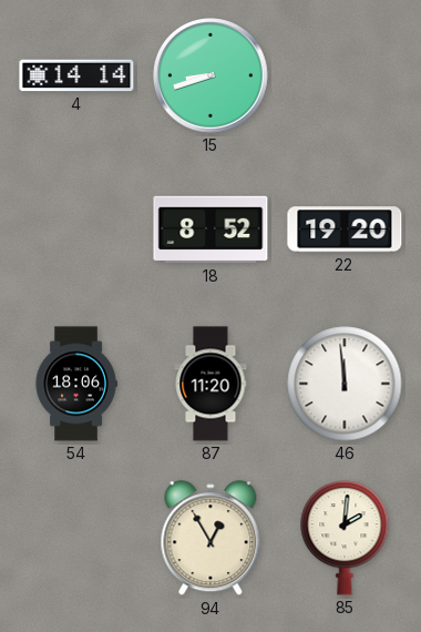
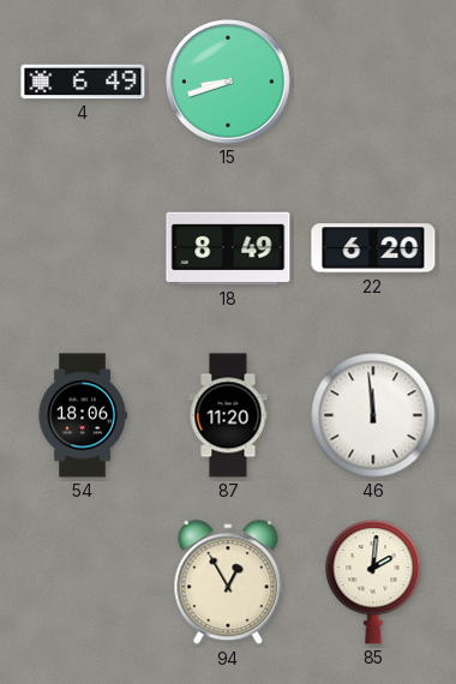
4: 14:14 -> 6:49 (83, 82)
18: 8:52 -> 8:49 (228, 248)
22: 19:20 -> 6:20 (373, 248)
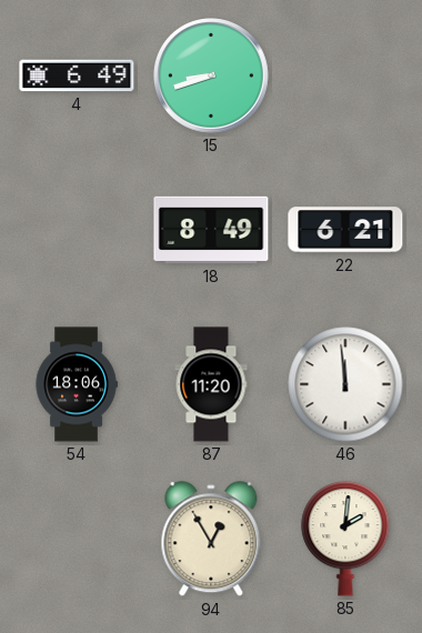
22: 6:20 -> 6:21 (345, 230)
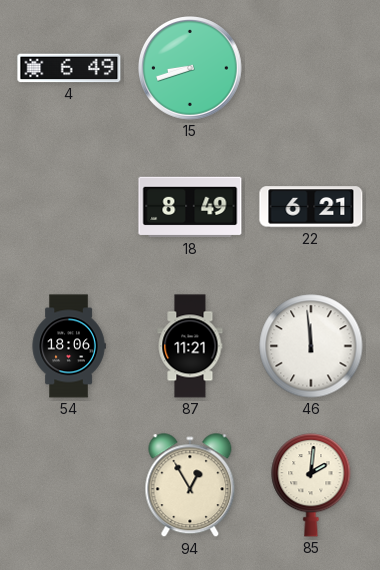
87: 11:20 -> 11:21 (190, 346)
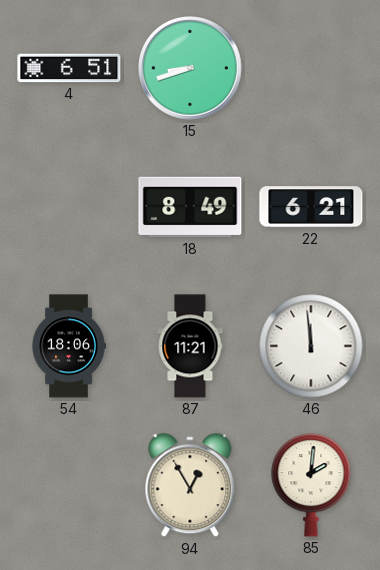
4: 6:49 -> 6:51 (69, 68)
